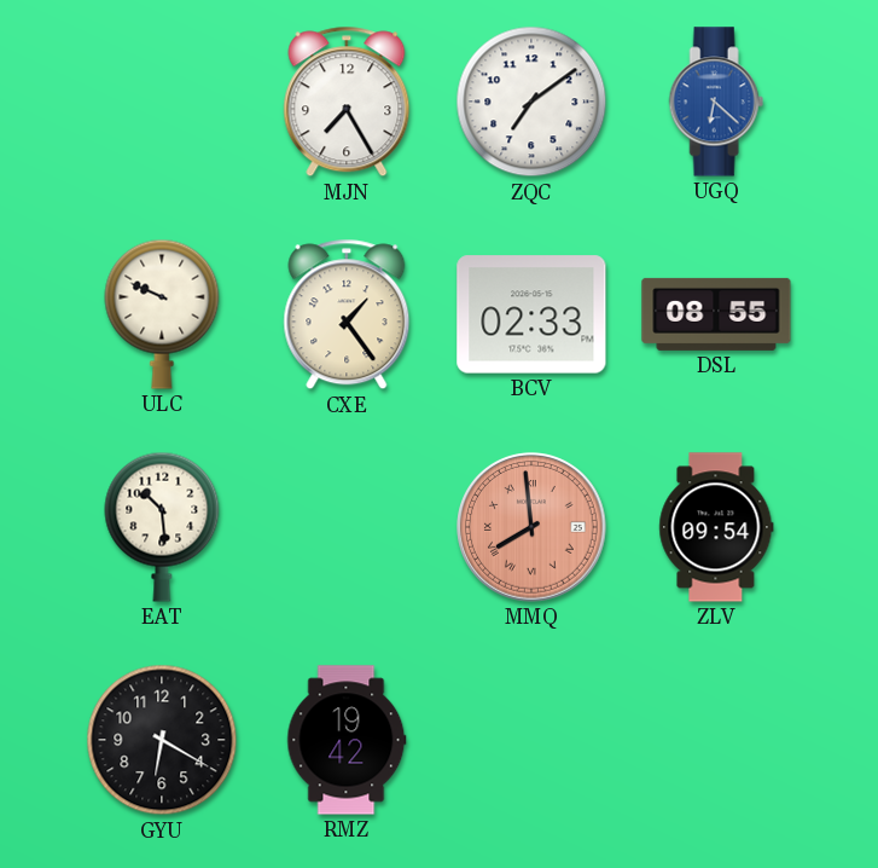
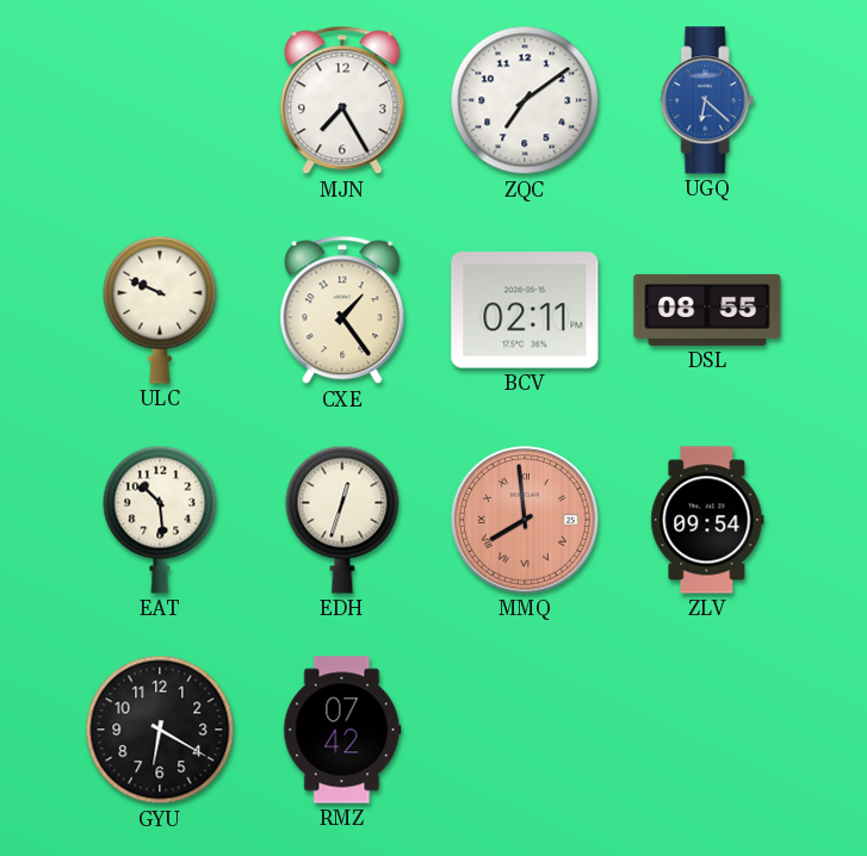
BCV: 02:33 -> 02:11 (525, 310)
EDH: none -> 12:33 (342, 520)
RMZ: 19:42 -> 07:42 (342, 730)
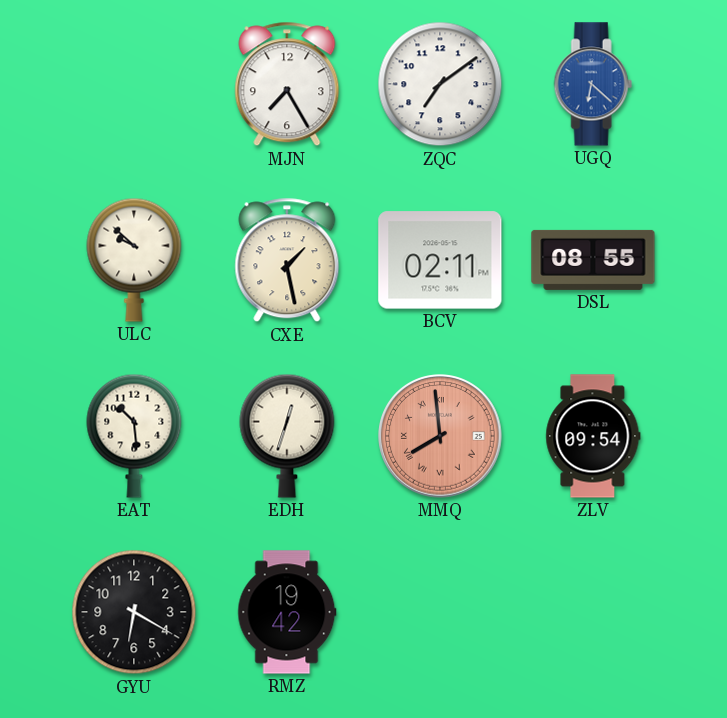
ULC: 9:49 -> 9:52 (134, 260)
CXE: 1:24 -> 1:28 (287, 260)
RMZ: 07:42 -> 19:42 (287, 612)
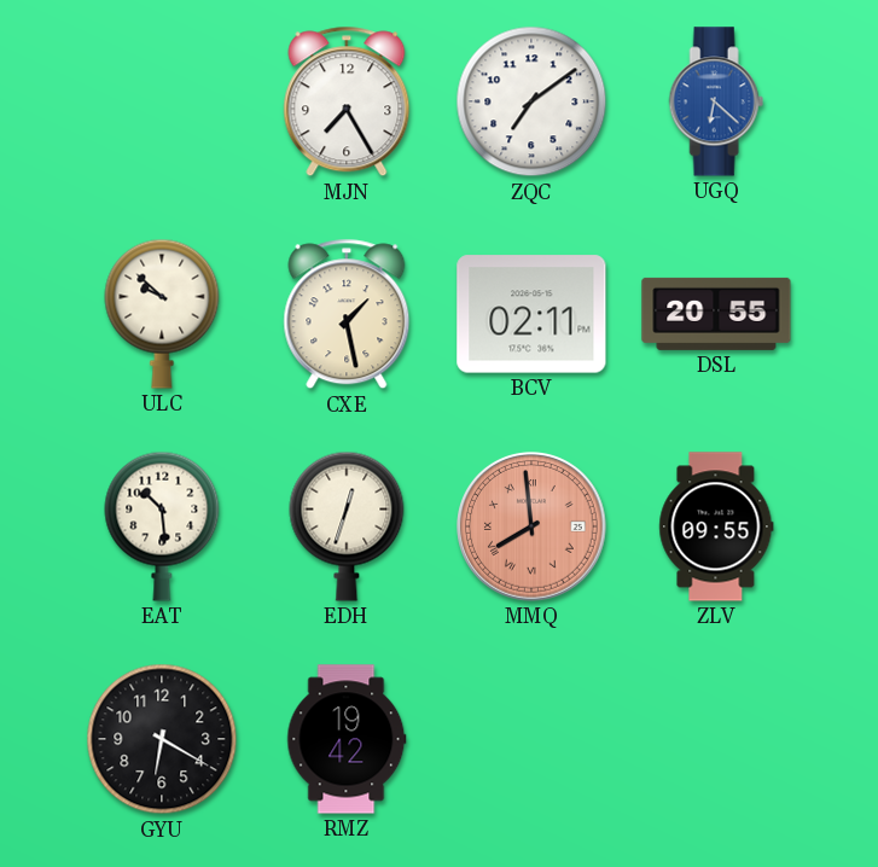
DSL: 08:55 -> 20:55 (716, 314)
ZLV: 09:54 -> 09:55 (716, 526)
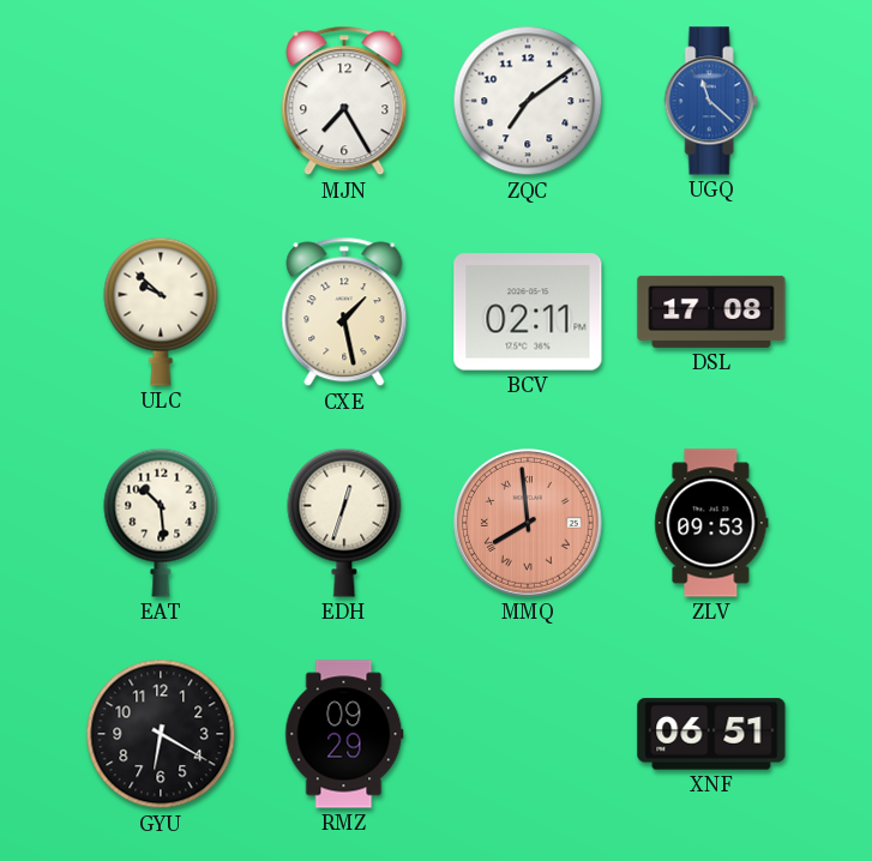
UGQ: 6:22 -> 11:22 (711, 101)
DSL: 20:55 -> 17:08 (711, 312)
ZLV: 09:55 -> 09:53 (711, 523)
RMZ: 19:42 -> 09:29 (344, 734)
XNF: none -> 06:51 (711, 734)
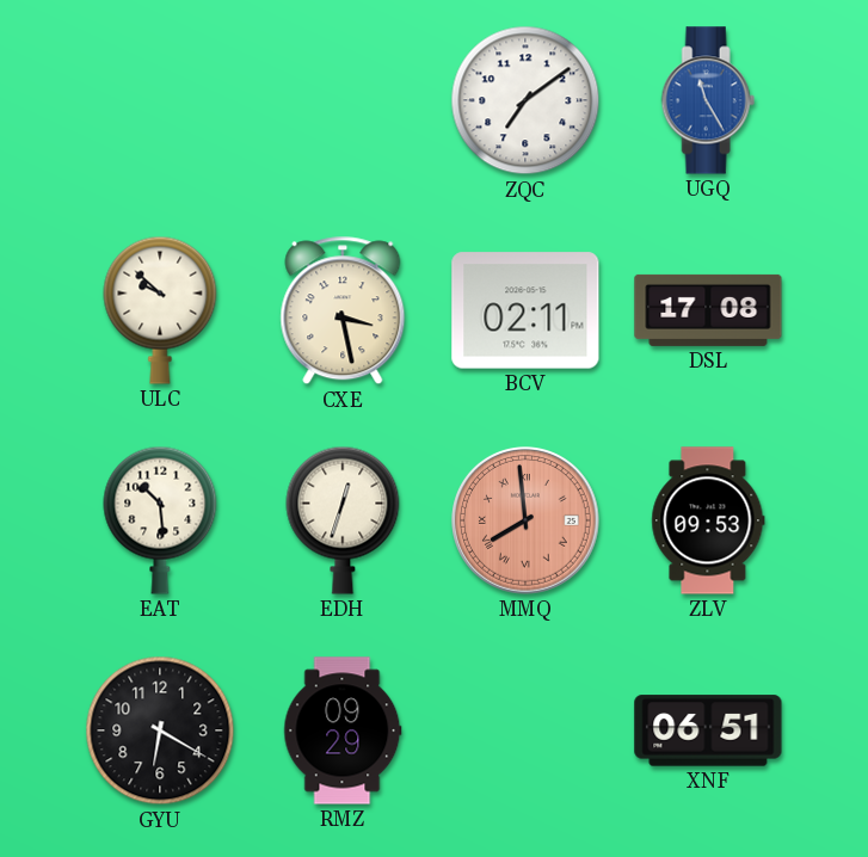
MJN: 7:25 -> none (344, 101)
UGQ: 11:22 -> 11:25 (708, 100)
CXE: 1:28 -> 3:28 (343, 310)
